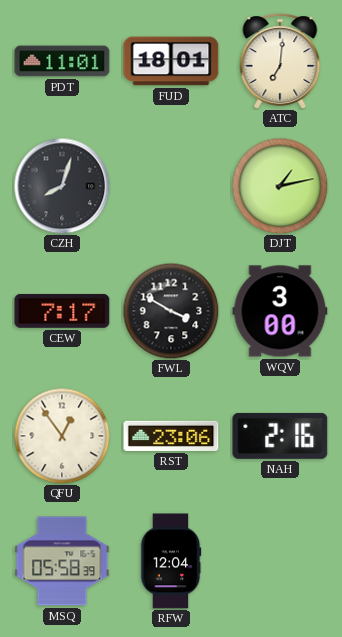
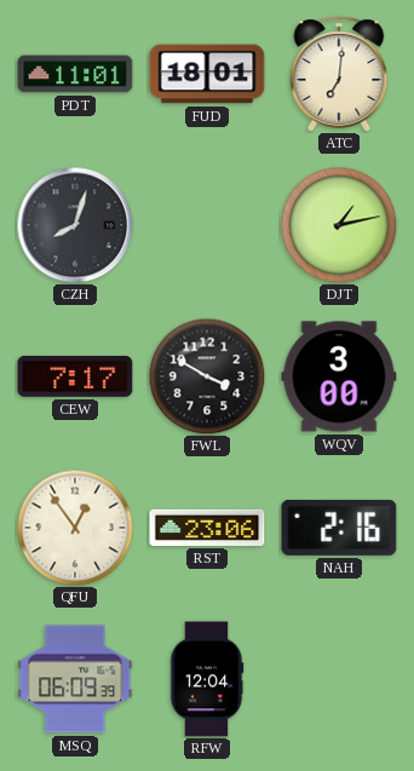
MSQ: 05:58 -> 06:09 (75, 679)
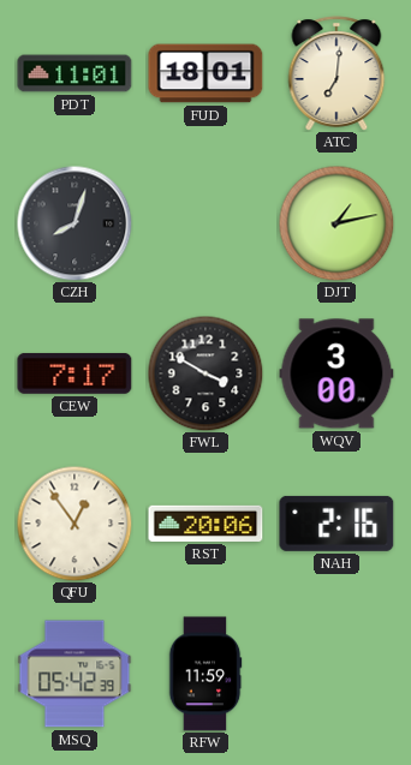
RST: 23:06 -> 20:06 (205, 524)
MSQ: 06:09 -> 05:42 (75, 674)
RFW: 12:04 -> 11:59 (205, 674)
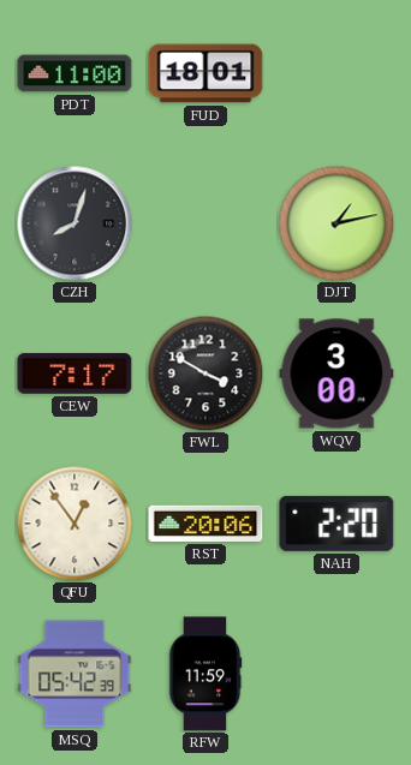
PDT: 11:01 -> 11:00 (75, 73)
ATC: 7:01 -> none (336, 73)
NAH: 2:16 -> 2:20 (336, 524)
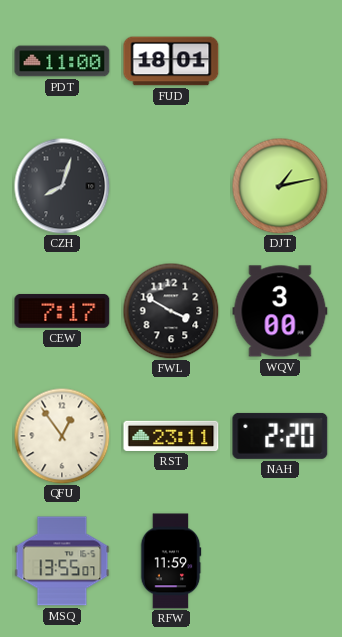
RST: 20:06 -> 23:11 (171, 436)
MSQ: 05:42 -> 13:55 (62, 561)
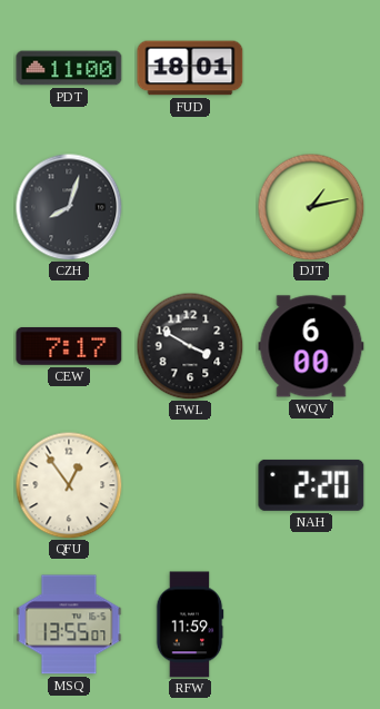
WQV: 3:00 -> 6:00 (311, 346)
RST: 23:11 -> none (171, 436)
